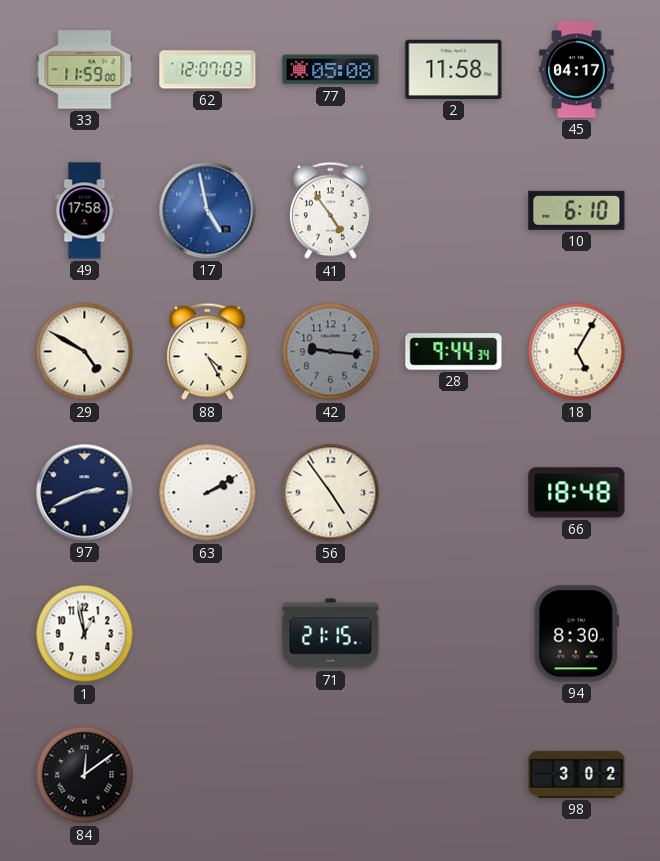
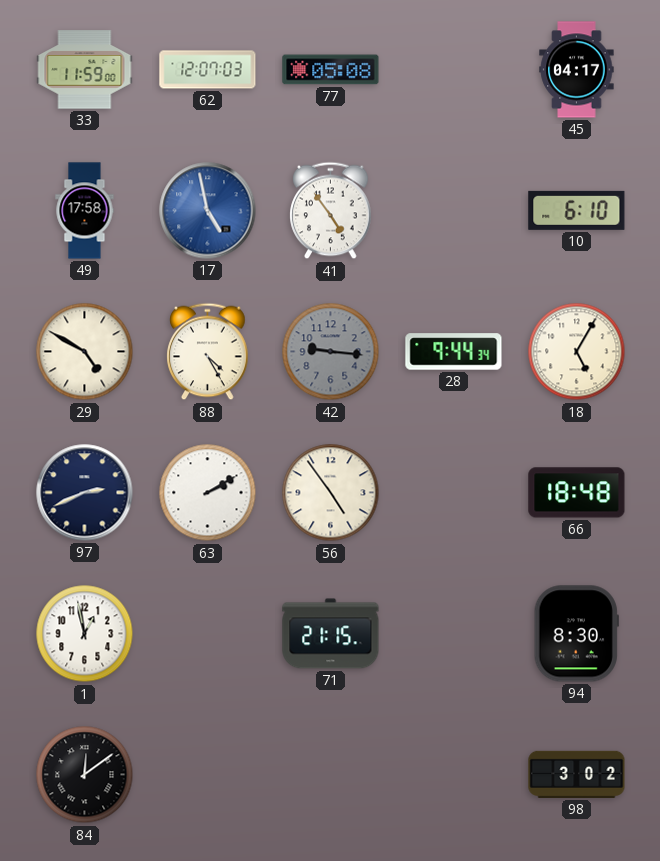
2: 11:58 -> none (454, 69)
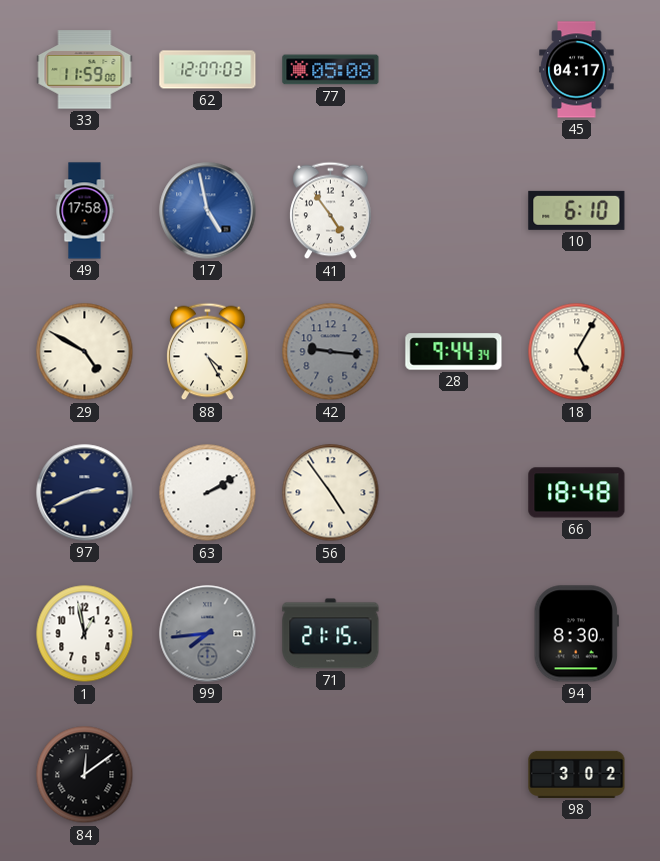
99: none -> 7:44 (208, 634)
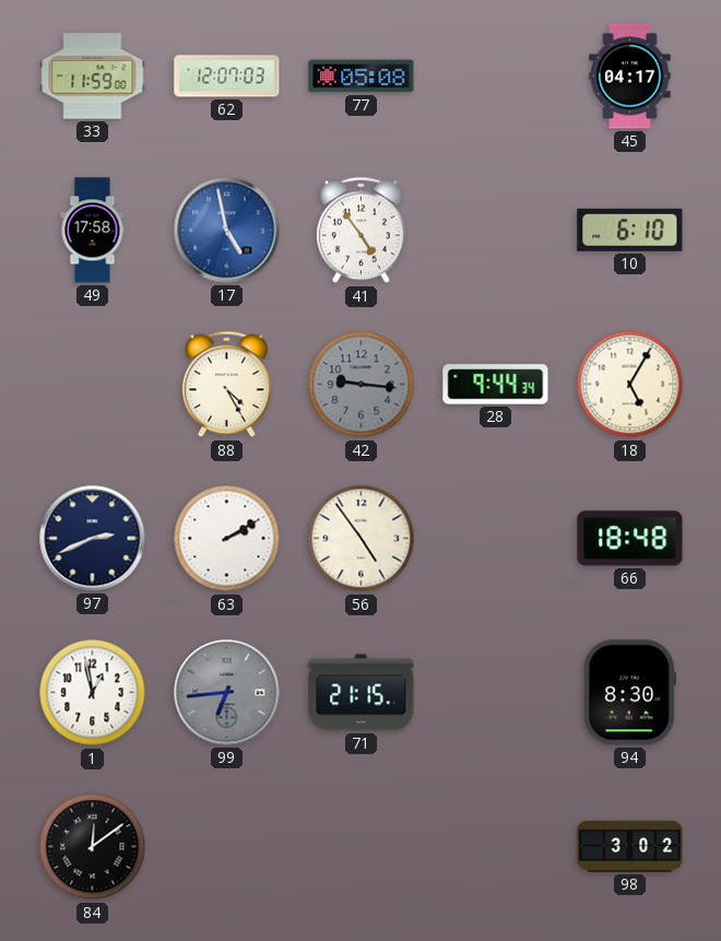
29: 4:50 -> none (85, 352)
99: 7:44 -> 6:44 (227, 693)
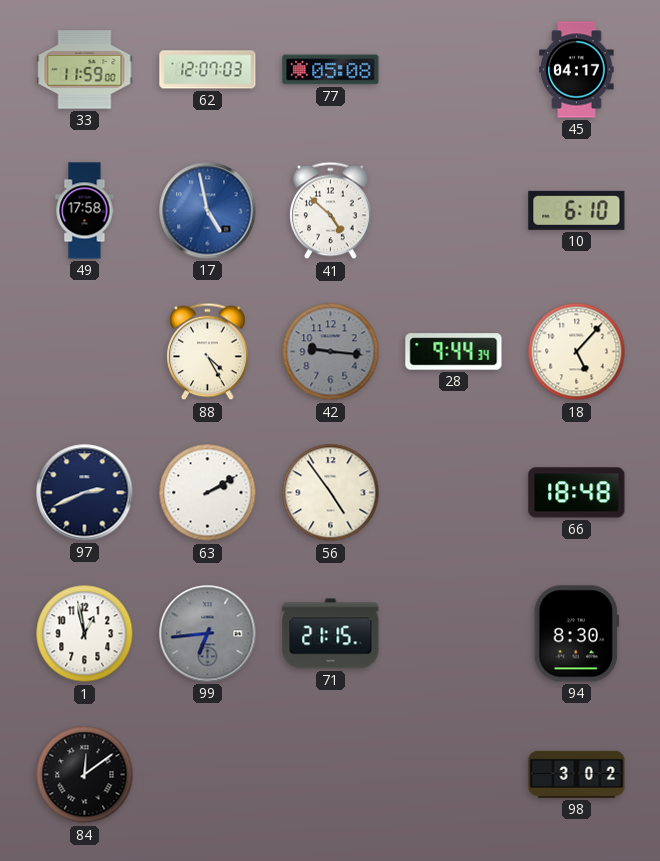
41: 4:54 -> 4:52 (331, 211)
18: 5:05 -> 5:07 (577, 352)
